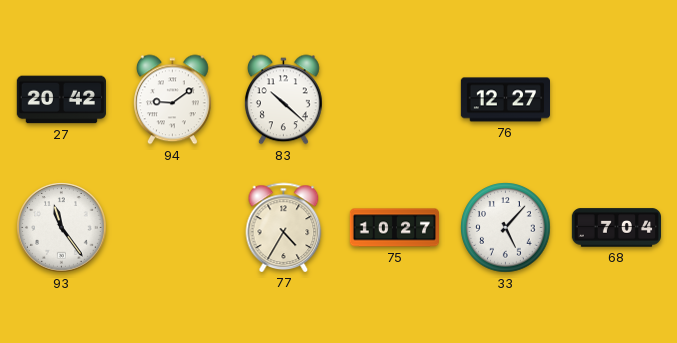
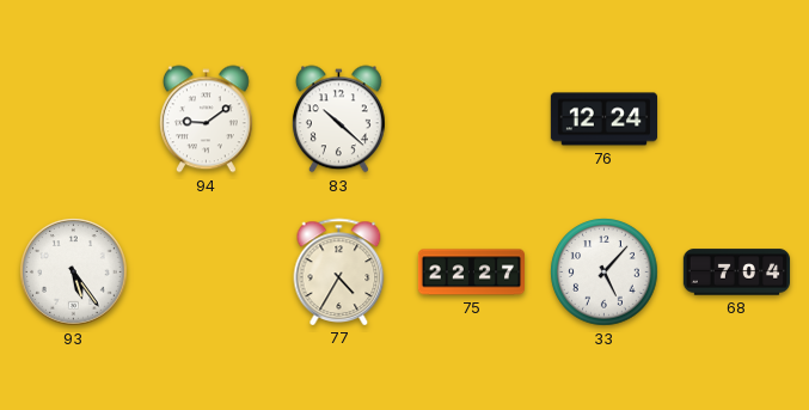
27: 20:42 -> none (61, 100)
76: 12:27 -> 12:24 (603, 120)
93: 11:24 -> 5:24 (74, 273)
75: 10:27 -> 22:27 (471, 273)
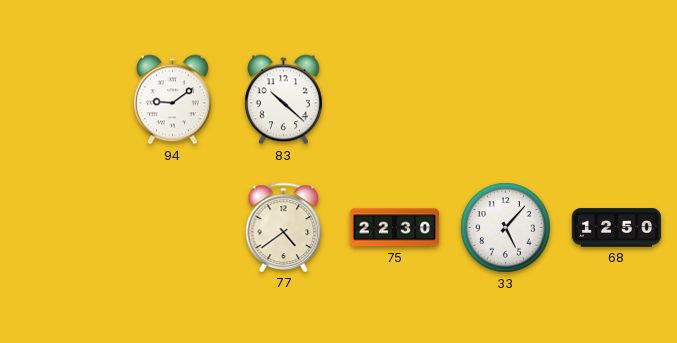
76: 12:24 -> none (603, 120)
93: 5:24 -> none (74, 273)
77: 4:35 -> 4:39 (284, 227)
75: 22:27 -> 22:30 (394, 228)
68: 7:04 -> 12:50 (616, 228)
